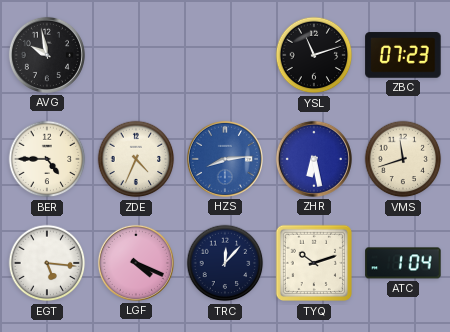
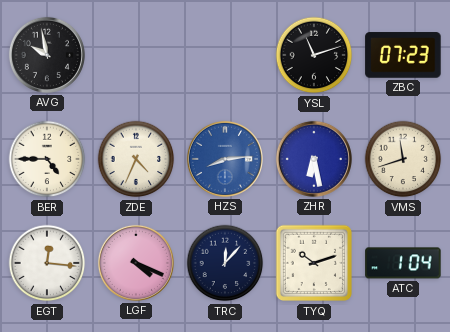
EGT: 5:16 -> 12:16 (47, 263)
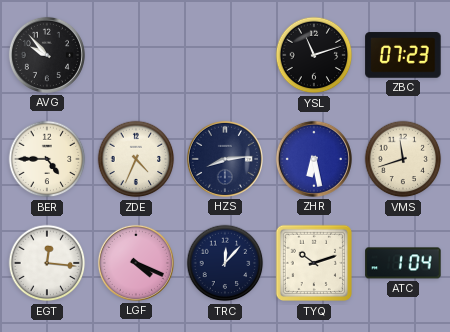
AVG: 9:58 -> 9:53 (47, 55)
HZS dial: blue -> navy (225, 159)
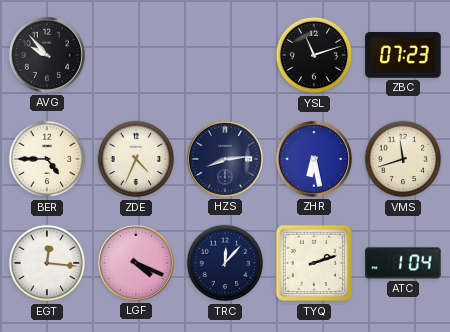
TYQ: 10:12 -> 2:12 (314, 263)
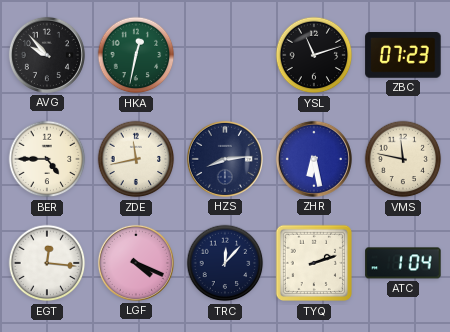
HKA: none -> 12:32 (136, 55)
ZDE: 4:34 -> 11:43 (136, 159)
VMS: 11:42 -> 11:47 (403, 159)
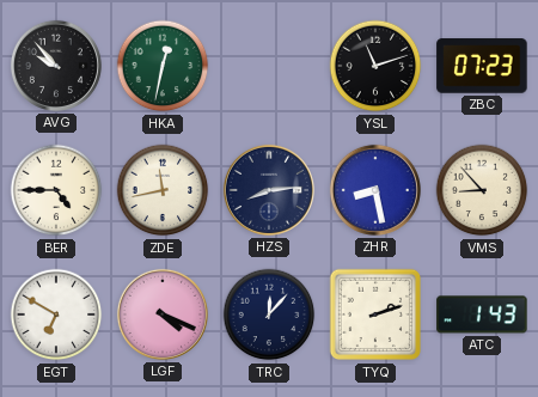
ZHR: 6:28 -> 8:28 (375, 190)
VMS: 11:47 -> 8:53 (482, 190)
EGT: 12:16 -> 6:50 (56, 314)
ATC: 1:04 -> 1:43 (482, 314)
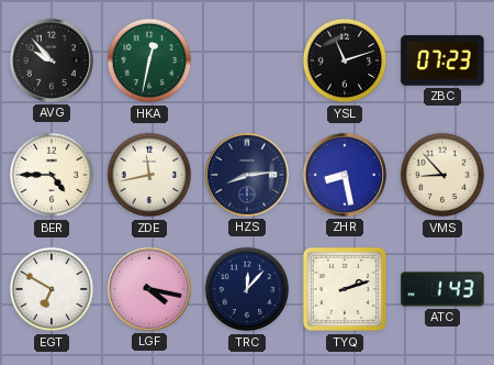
LGF: 4:19 -> 4:17 (149, 289)
